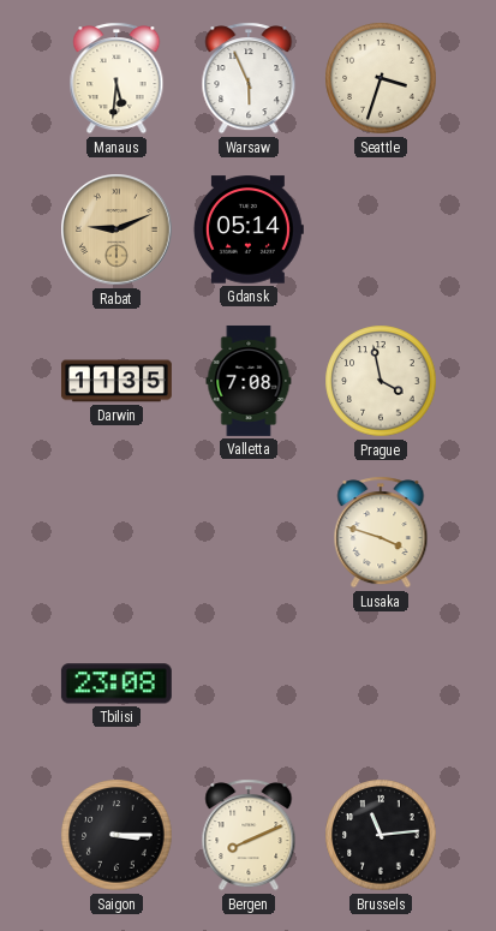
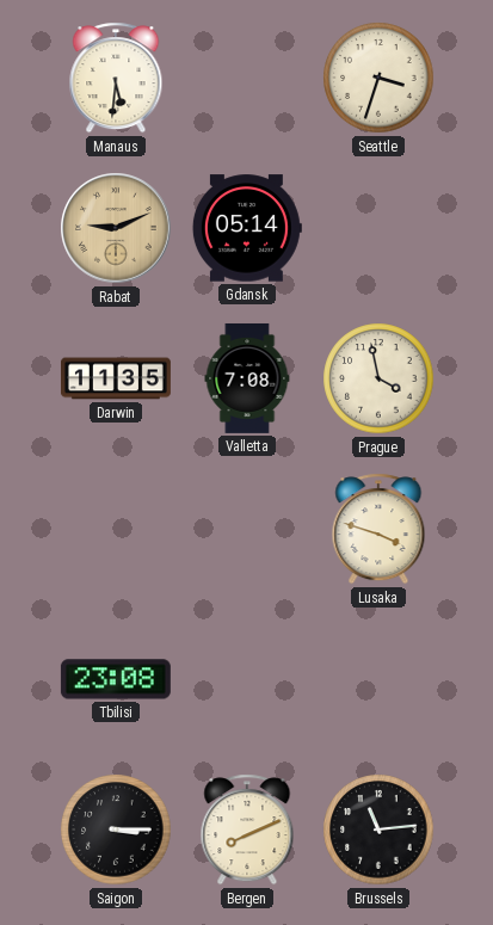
Warsaw: 5:56 -> none (249, 78)
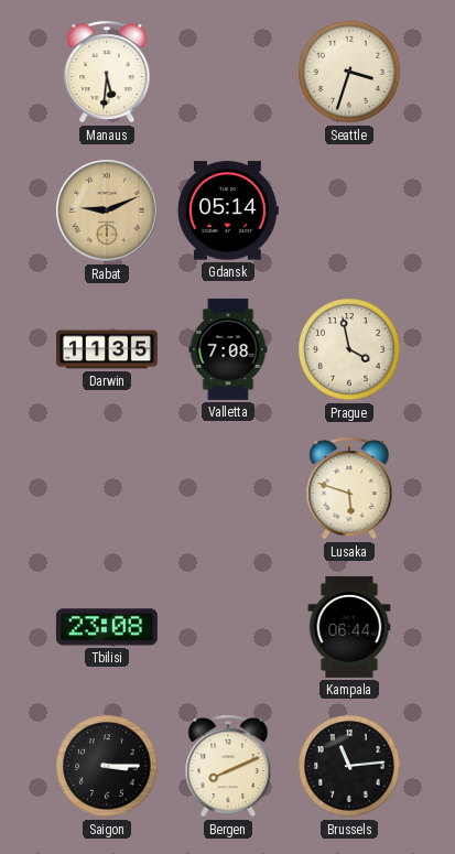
Lusaka: 3:48 -> 5:48 (349, 488)
Kampala: none -> 06:44 (349, 627)
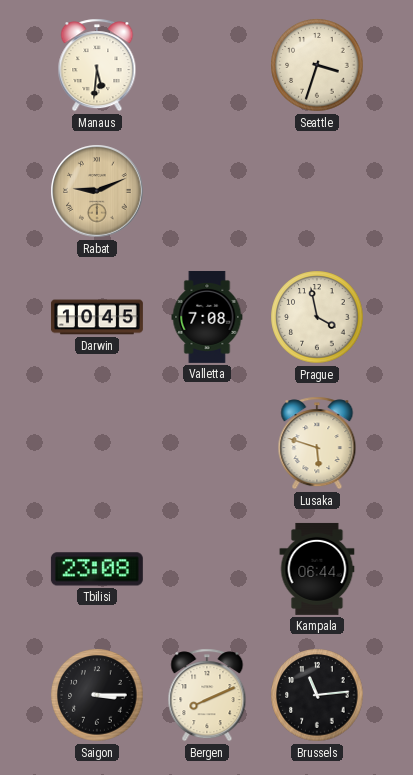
Gdansk: 05:14 -> none (228, 210)
Darwin: 11:35 -> 10:45 (97, 317)
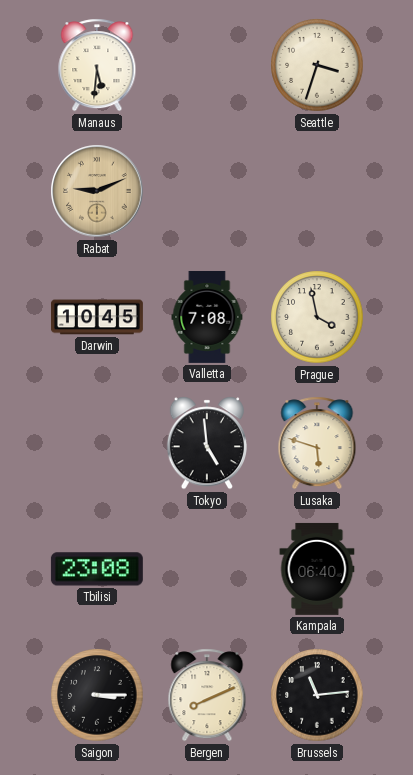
Tokyo: none -> 4:59 (206, 443)
Kampala: 06:44 -> 06:40 (317, 569)
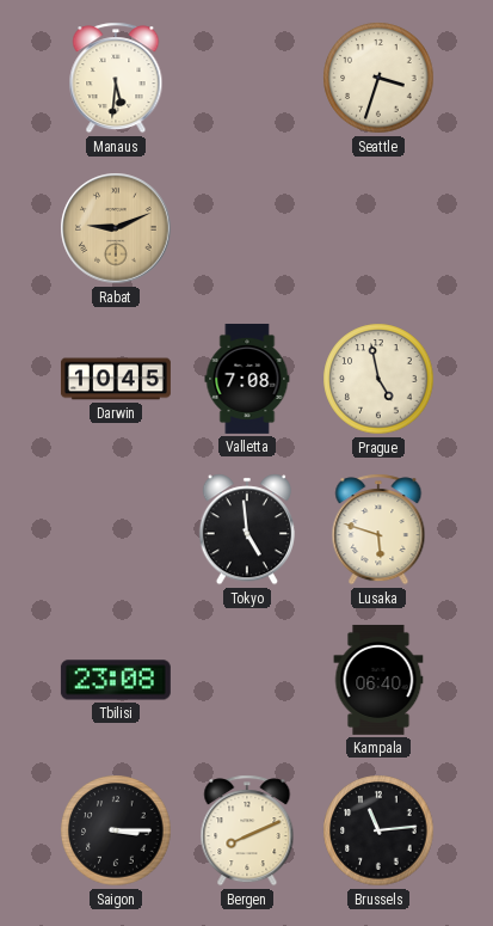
Prague: 3:58 -> 4:58 (378, 379)
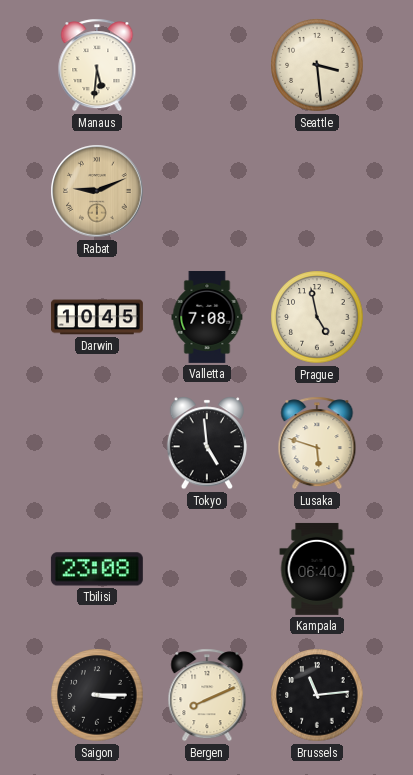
Seattle: 3:33 -> 3:29 (317, 65)
